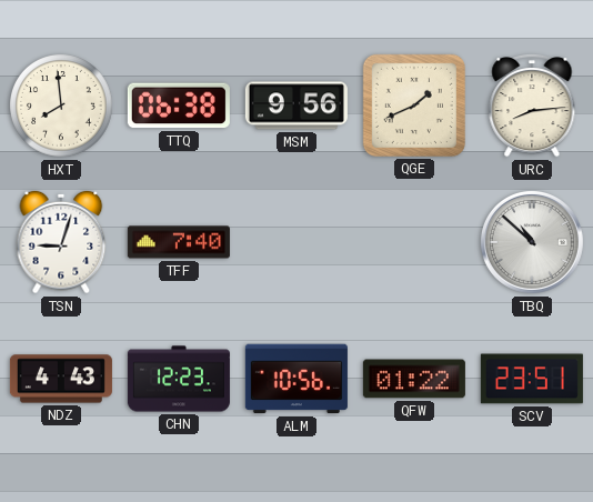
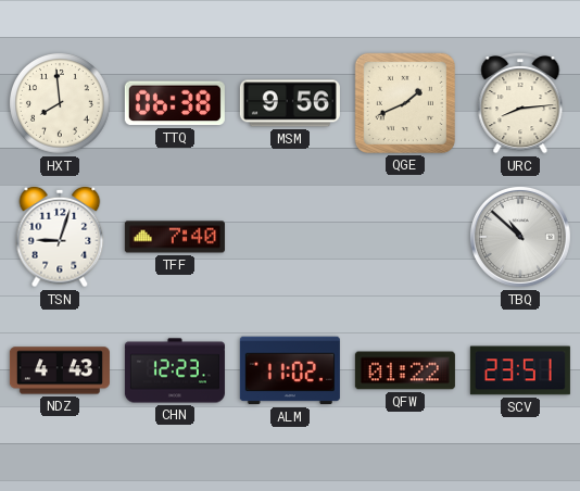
ALM: 10:56 -> 11:02 (290, 370)
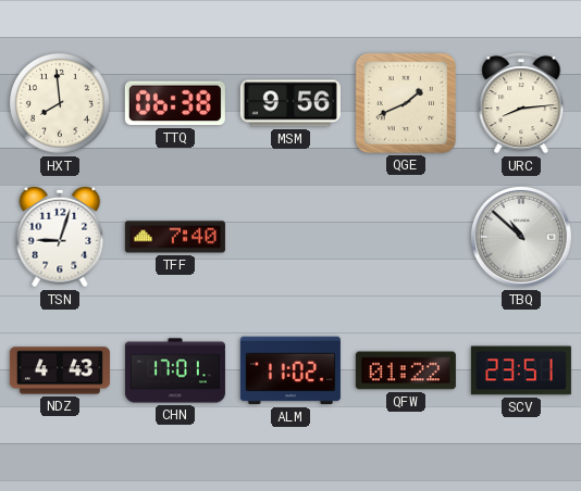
CHN: 12:23 -> 17:01 (175, 370)
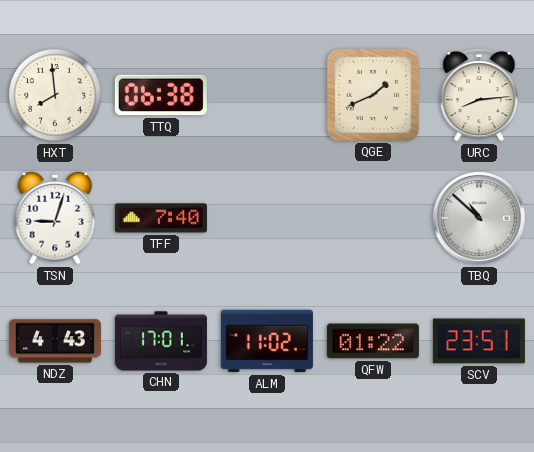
MSM: 9:56 -> none (290, 103)
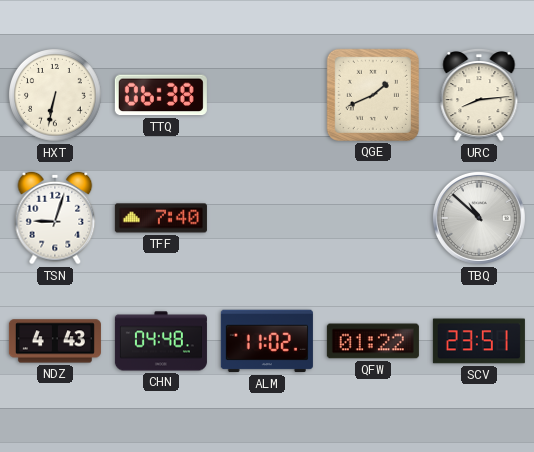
HXT: 7:59 -> 6:32 (56, 96)
CHN: 17:01 -> 04:48 (161, 341)
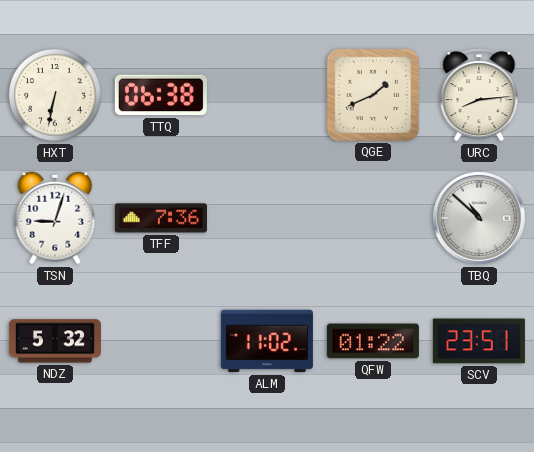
TFF: 7:40 -> 7:36 (161, 218)
NDZ: 4:43 -> 5:32 (55, 341)
CHN: 04:48 -> none (161, 341)
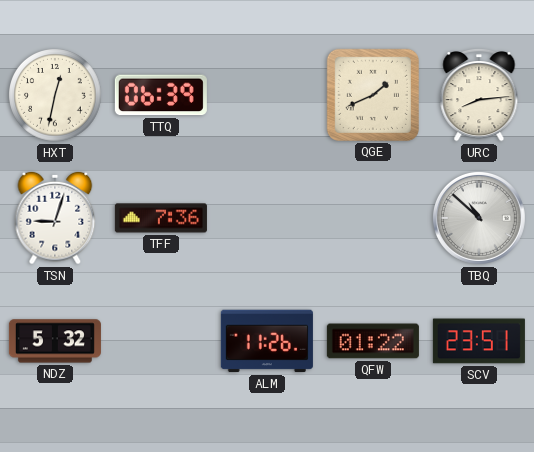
HXT: 6:32 -> 12:32 (56, 96)
TTQ: 06:38 -> 06:39 (161, 95)
ALM: 11:02 -> 11:26 (267, 341)
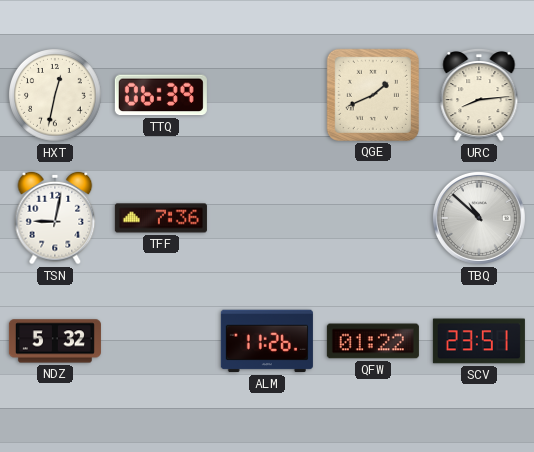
TSN: 9:03 -> 9:02 (55, 218)
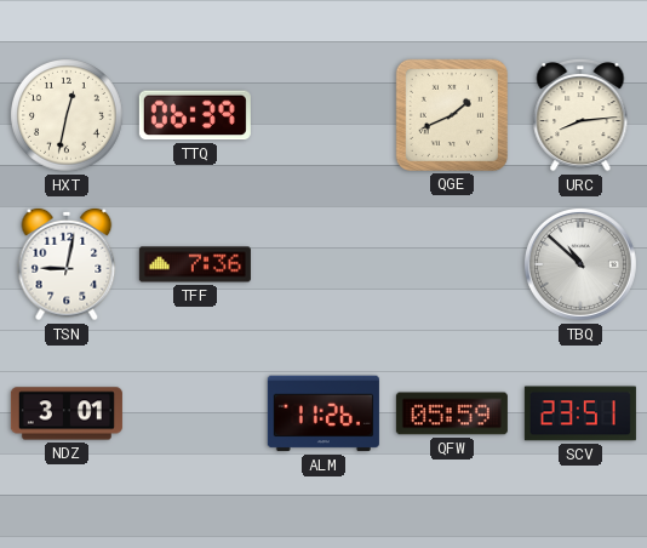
NDZ: 5:32 -> 3:01 (67, 413)
QFW: 01:22 -> 05:59 (452, 413)
